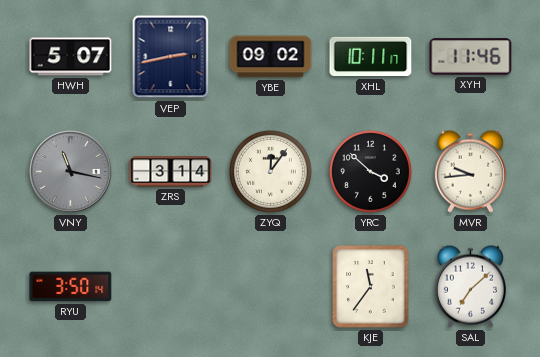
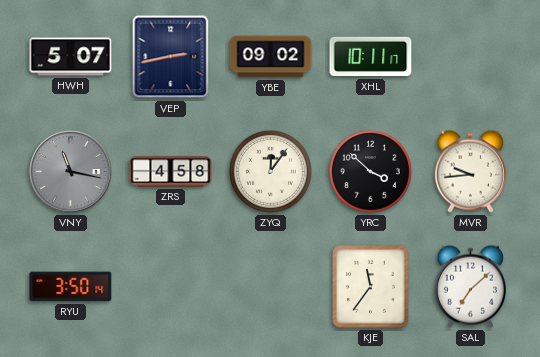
XYH: 11:46 -> none (471, 57)
ZRS: 3:14 -> 4:58 (171, 172)
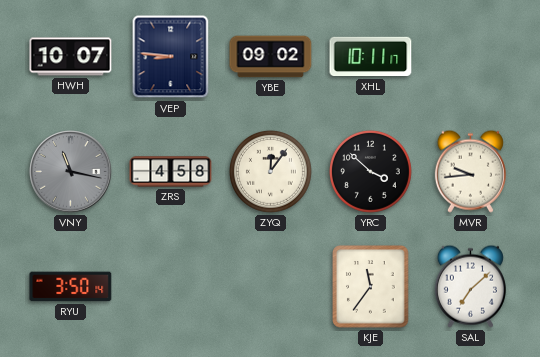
HWH: 5:07 -> 10:07 (71, 57)
VEP: 2:43 -> 8:46 (171, 57)
